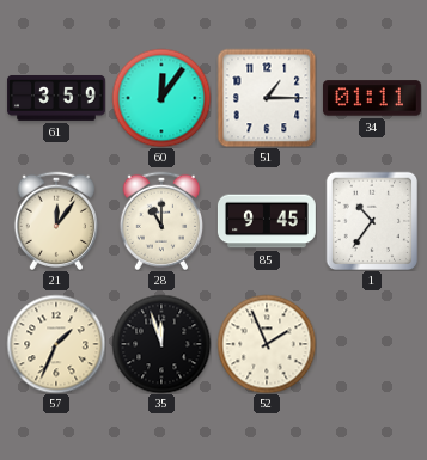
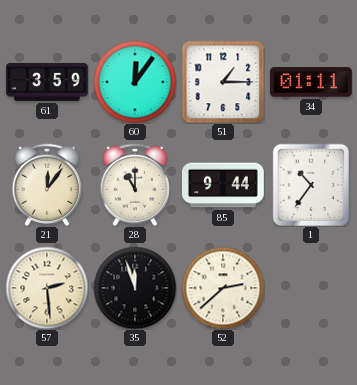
85: 9:45 -> 9:44 (223, 185)
57: 1:34 -> 2:29 (47, 288)
52: 1:56 -> 2:38 (223, 288)
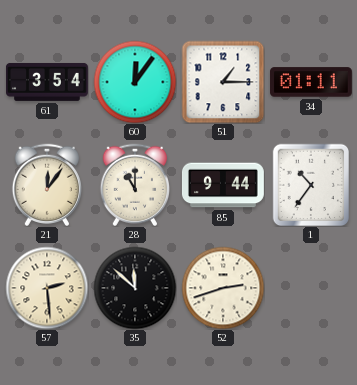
61: 3:59 -> 3:54 (47, 82)
35: 11:57 -> 11:52 (135, 288)
52: 2:38 -> 2:42 (223, 288)
